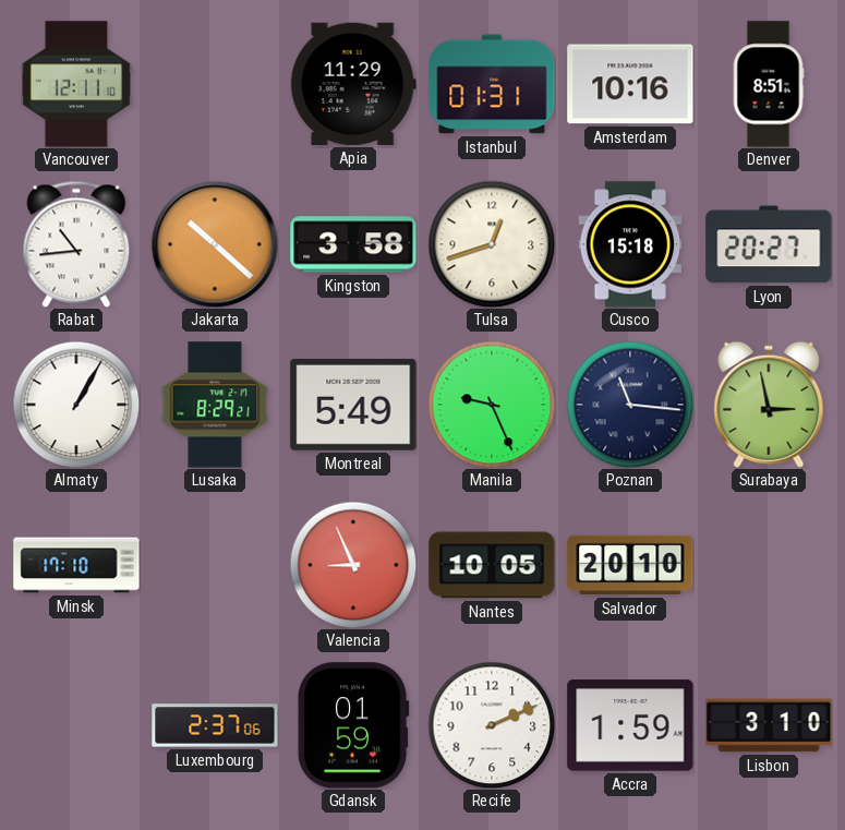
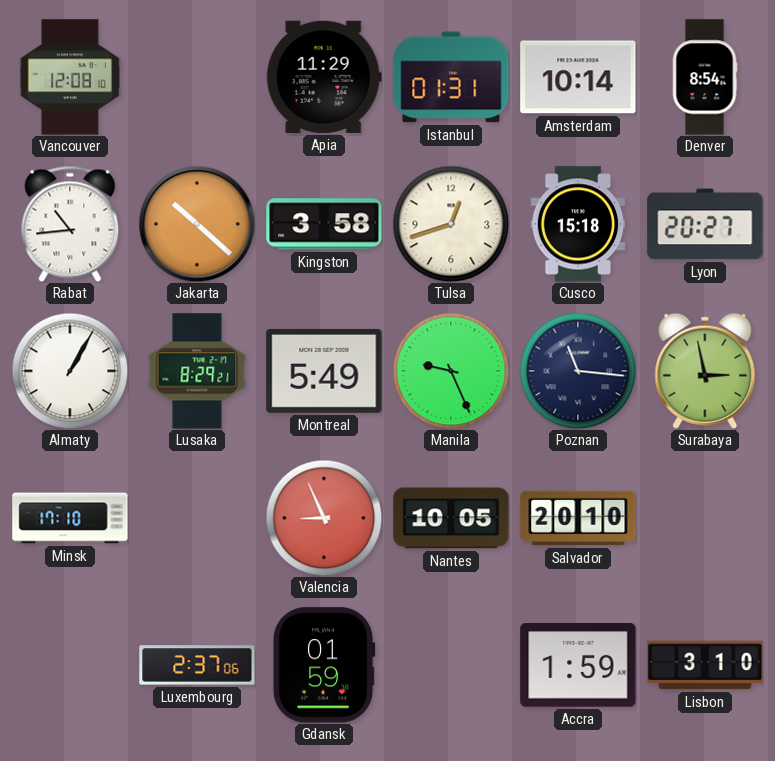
Vancouver: 12:11 -> 12:08 (70, 77)
Amsterdam: 10:16 -> 10:14 (578, 77)
Denver: 8:51 -> 8:54 (705, 77)
Recife: 2:11 -> none (492, 725)
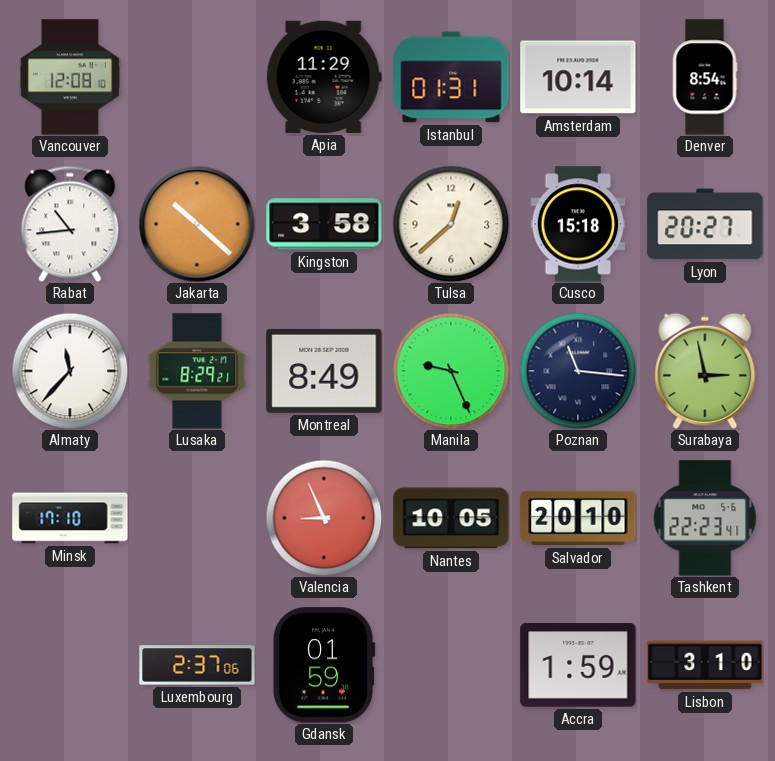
Tulsa: 12:42 -> 12:38 (451, 224)
Almaty: 1:05 -> 11:37 (70, 371)
Montreal: 5:49 -> 8:49 (324, 371)
Tashkent: none -> 22:23 (705, 518)
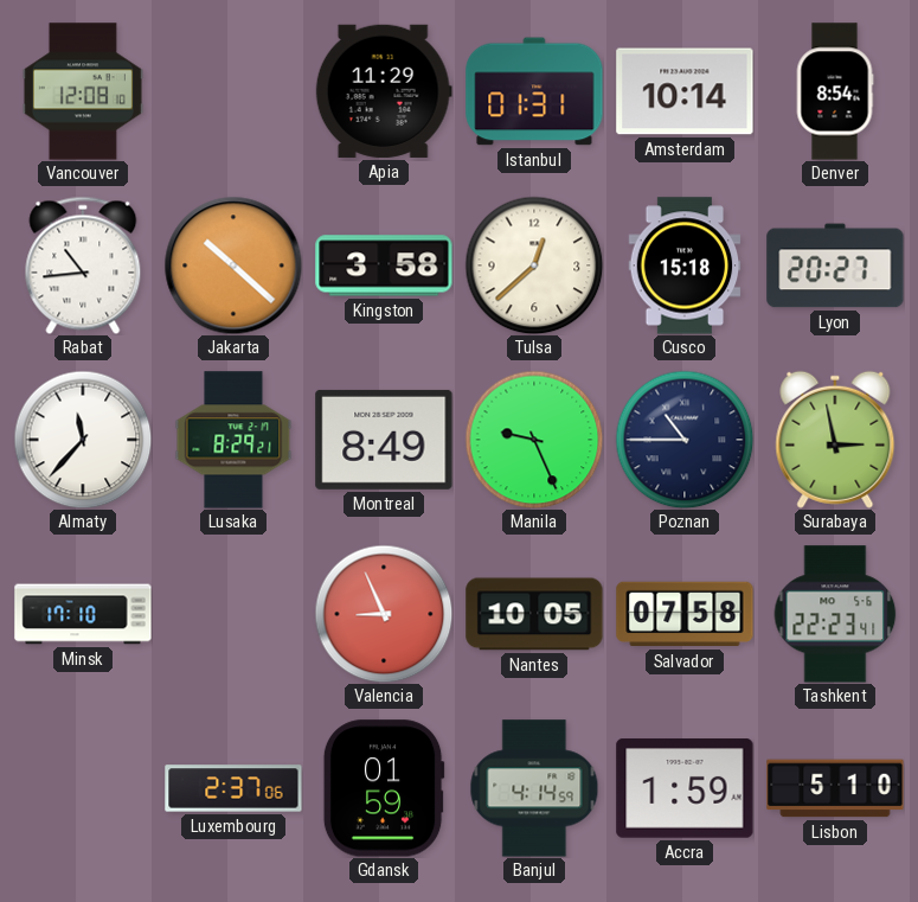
Poznan: 11:16 -> 10:45 (685, 440)
Salvador: 20:10 -> 07:58 (685, 614)
Banjul: none -> 4:14 (534, 788)
Lisbon: 3:10 -> 5:10 (835, 788)
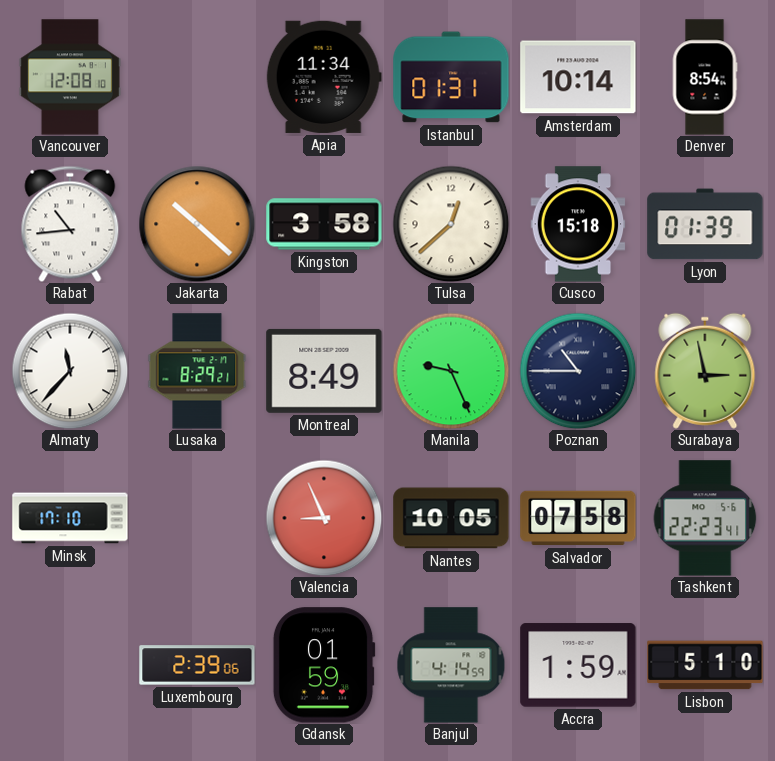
Apia: 11:29 -> 11:34 (324, 77)
Lyon: 20:27 -> 01:39 (705, 224)
Luxembourg: 2:37 -> 2:39 (197, 665)
